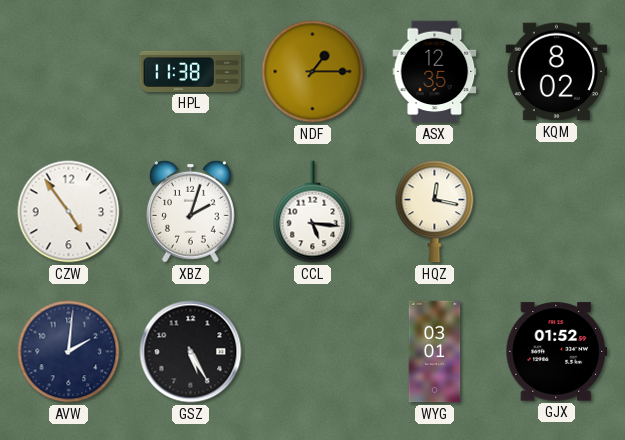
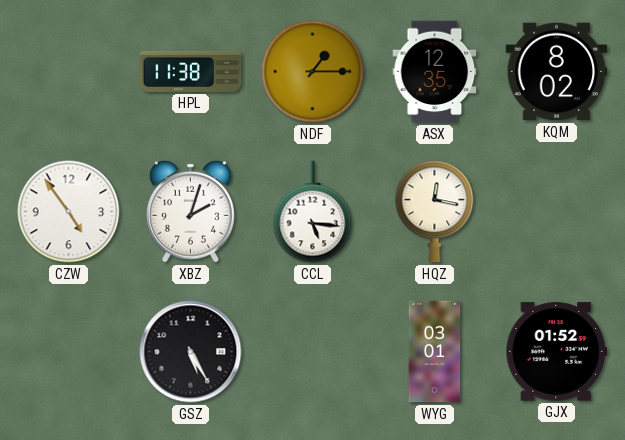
AVW: 2:01 -> none (69, 352)
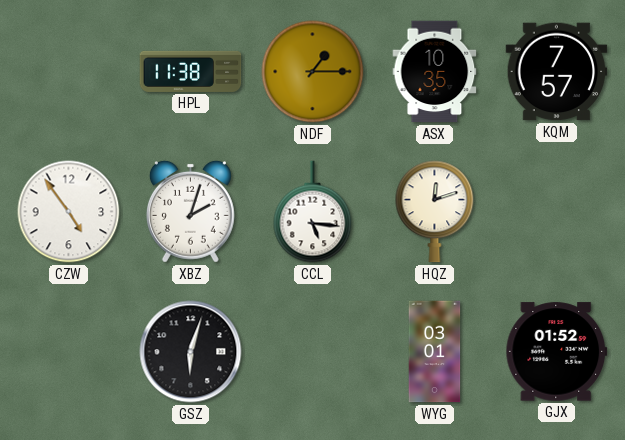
ASX: 12:35 -> 10:35 (435, 72)
KQM: 8:02 -> 7:57 (557, 72)
HQZ: 12:17 -> 12:12 (435, 212)
GSZ: 5:25 -> 6:03 (191, 352)
